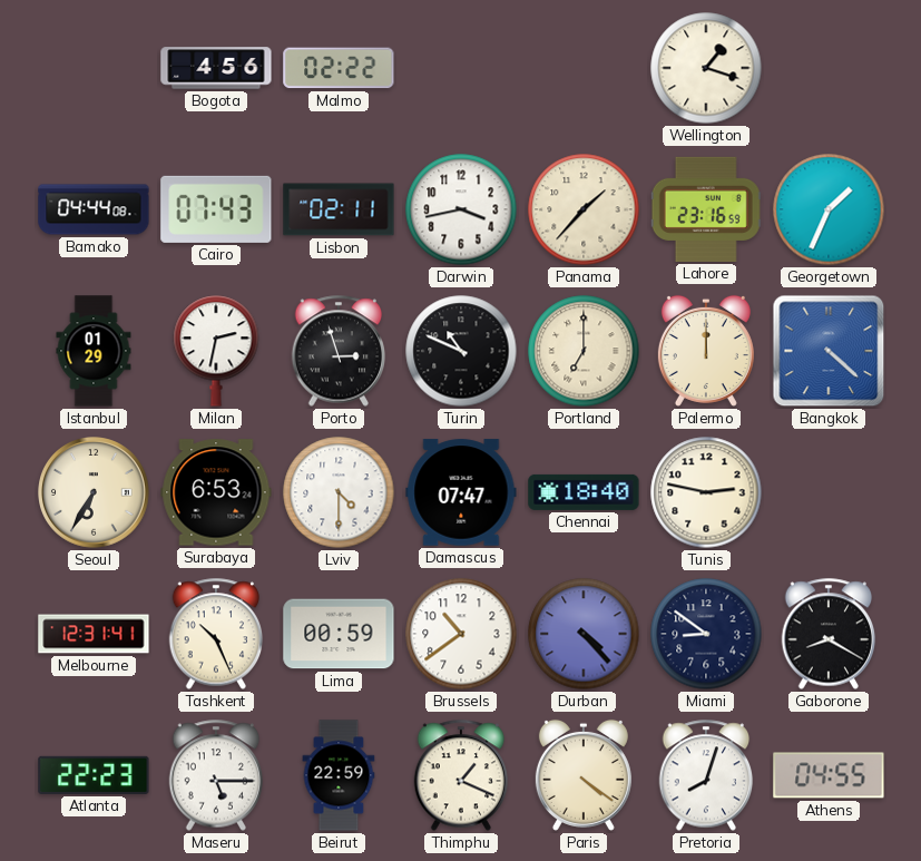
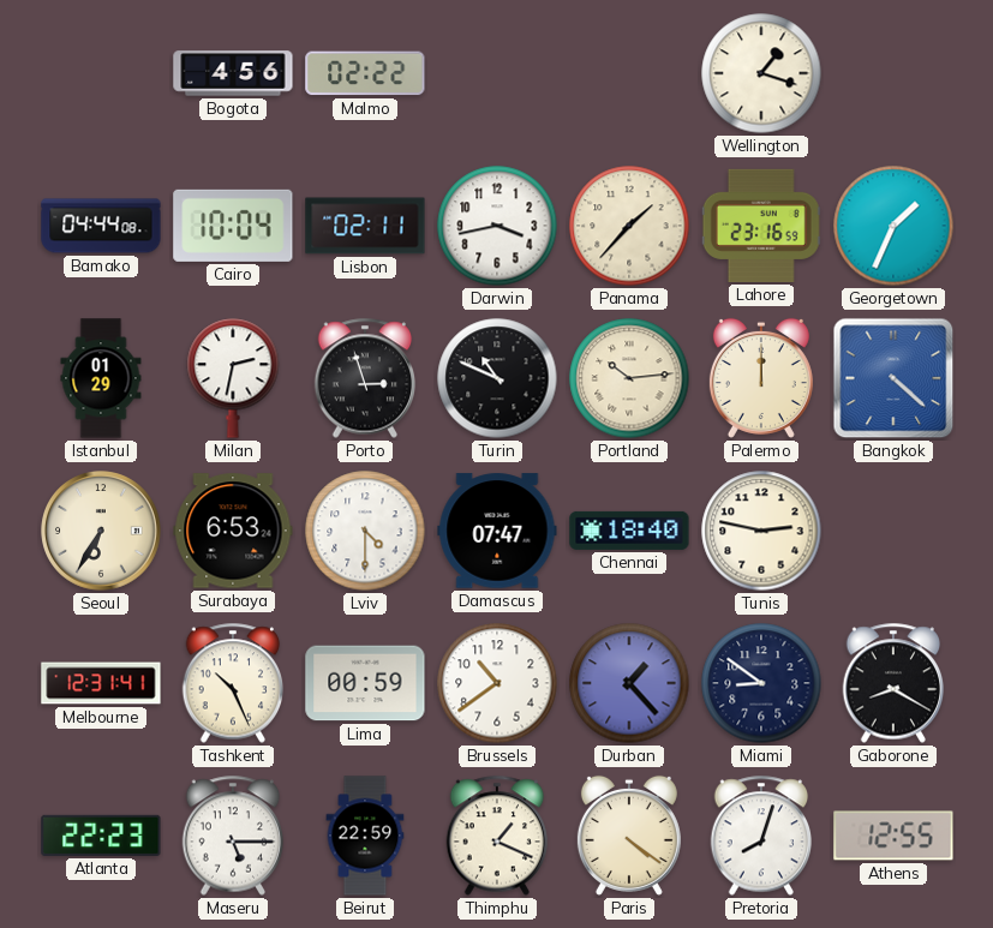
Cairo: 07:43 -> 10:04 (233, 226)
Portland: 7:00 -> 10:14 (629, 378)
Durban: 4:23 -> 1:23 (629, 683)
Athens: 04:55 -> 12:55 (893, 836)
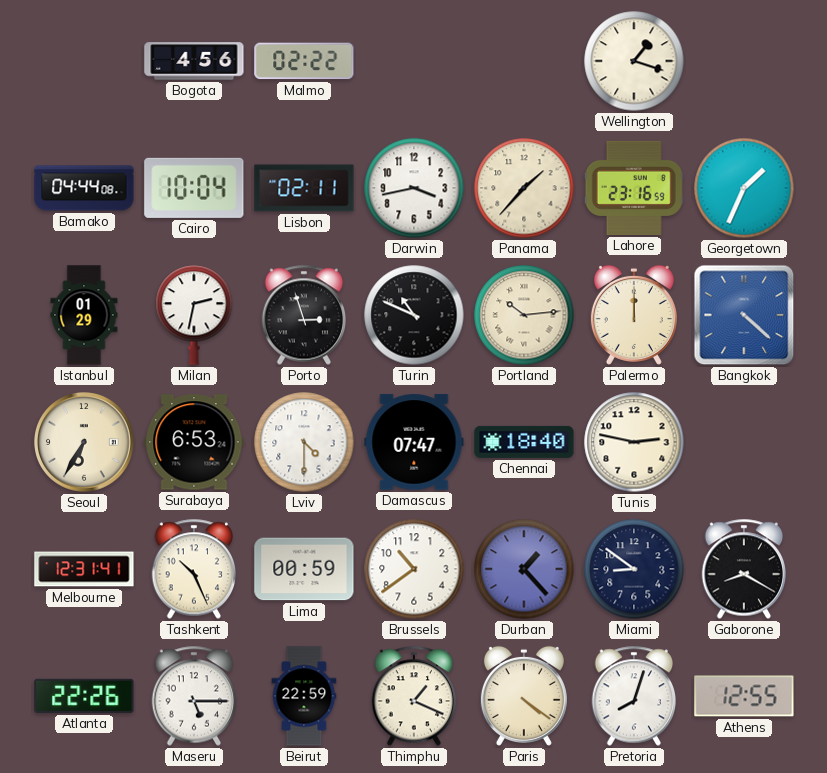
Atlanta: 22:23 -> 22:26 (84, 696)
